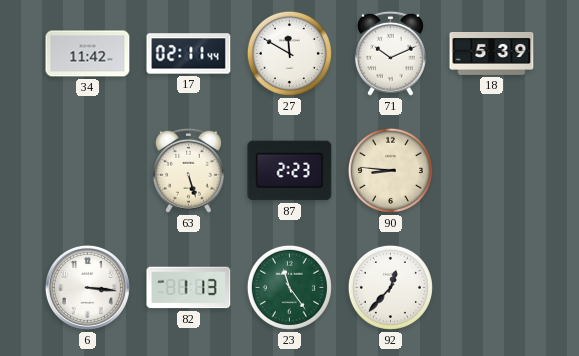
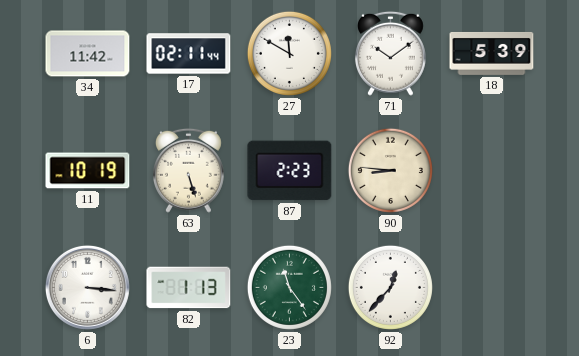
71: 10:11 -> 10:09 (390, 53)
11: none -> 10:19 (88, 171)
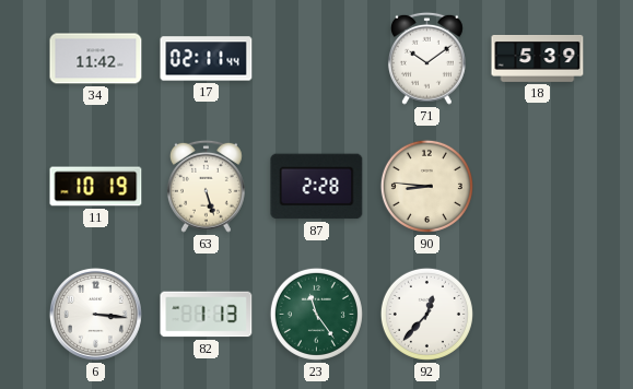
27: 11:50 -> none (289, 53)
87: 2:23 -> 2:28 (317, 187)
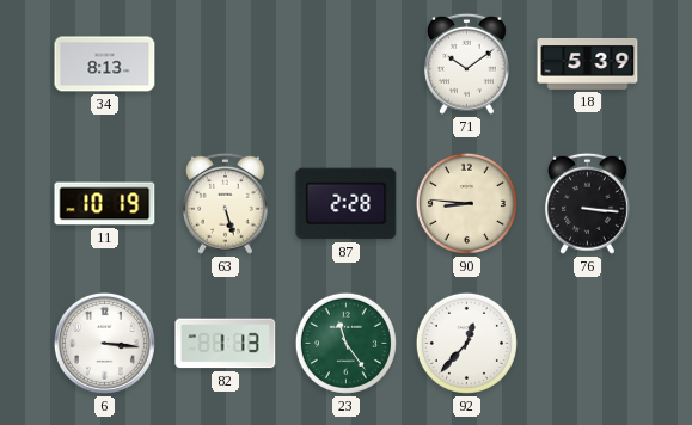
34: 11:42 -> 8:13 (105, 64)
17: 02:11 -> none (207, 59)
76: none -> 3:16 (587, 203)
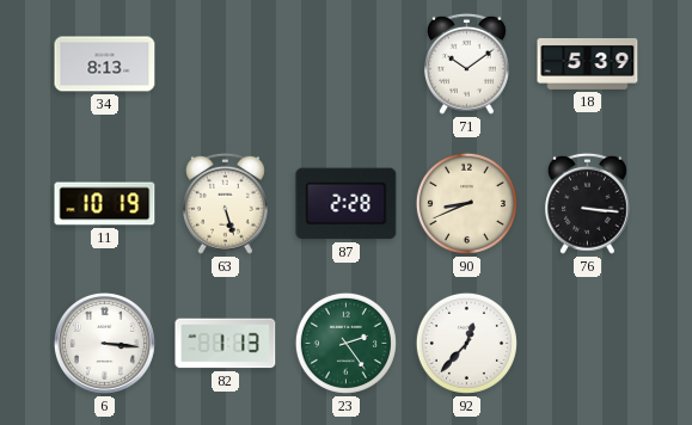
90: 8:46 -> 8:41 (466, 203)
23: 11:24 -> 2:24 (345, 343)
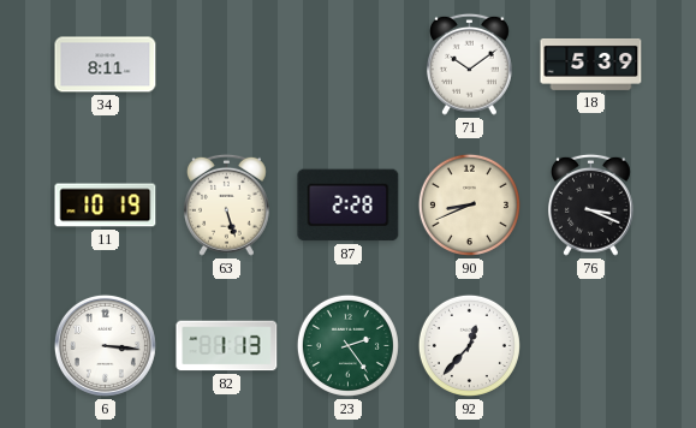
34: 8:13 -> 8:11 (106, 65)
76: 3:16 -> 3:19 (590, 204)
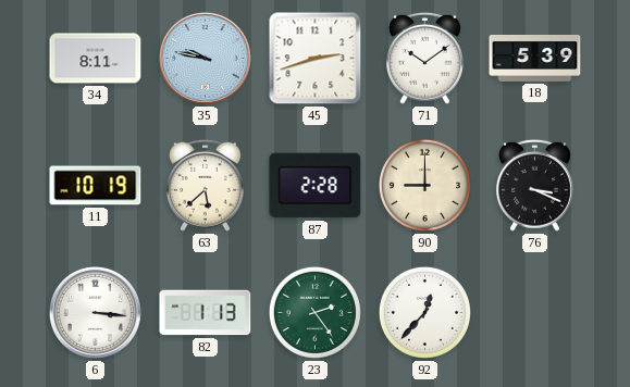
35: none -> 9:47 (205, 58)
45: none -> 2:42 (316, 59)
63: 5:27 -> 5:38 (205, 185)
90: 8:41 -> 9:00 (424, 185)
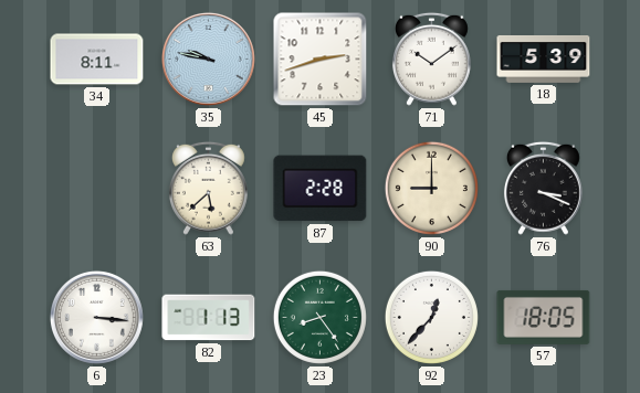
11: 10:19 -> none (96, 186)
23: 2:24 -> 8:24 (319, 317)
57: none -> 18:05 (544, 317)
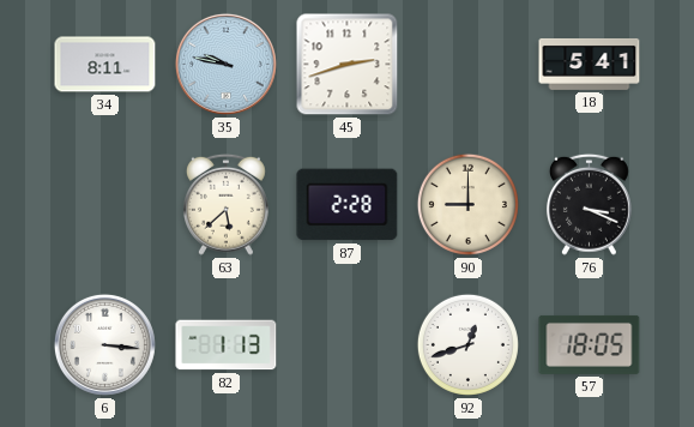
71: 10:09 -> none (431, 59)
18: 5:39 -> 5:41 (590, 64)
23: 8:24 -> none (319, 317)
92: 12:37 -> 12:42 (467, 344)
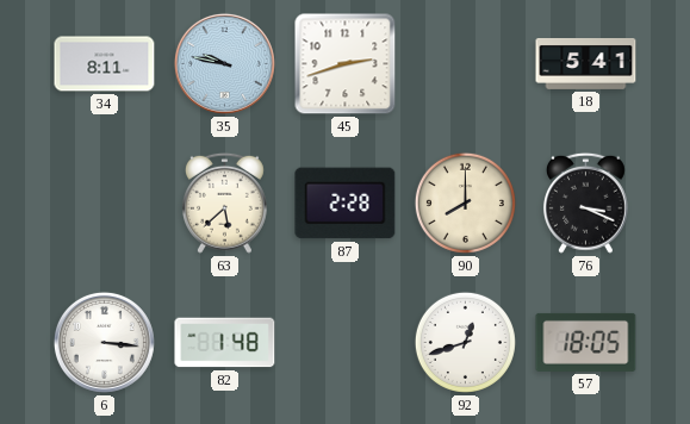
90: 9:00 -> 8:00 (465, 202)
82: 1:13 -> 1:48 (225, 343)
